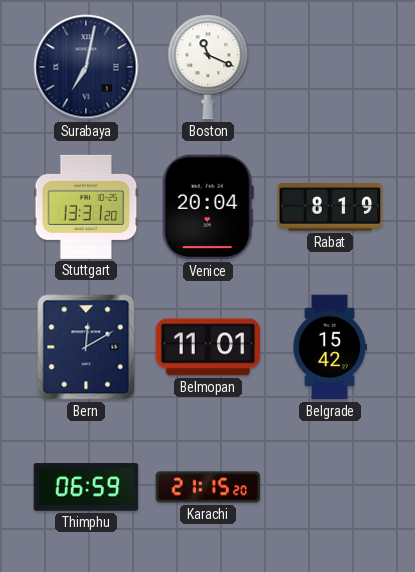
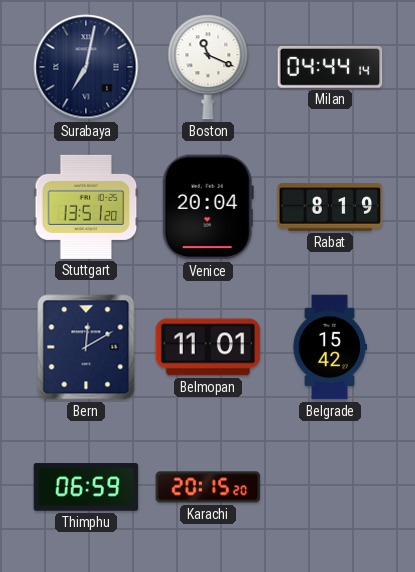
Milan: none -> 04:44 (330, 67)
Stuttgart: 13:31 -> 13:51 (86, 207)
Karachi: 21:15 -> 20:15 (208, 487)
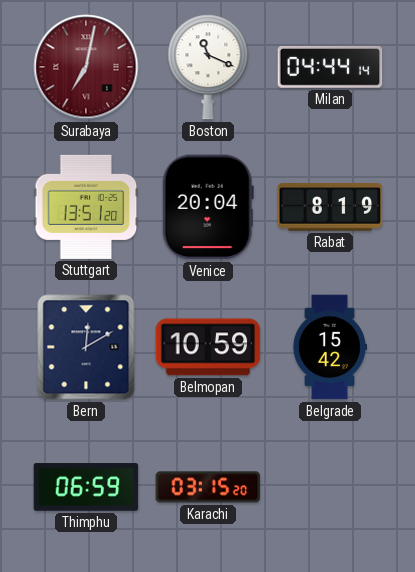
Surabaya dial: navy -> burgundy (86, 67)
Belmopan: 11:01 -> 10:59 (208, 347)
Karachi: 20:15 -> 03:15 (208, 487)
